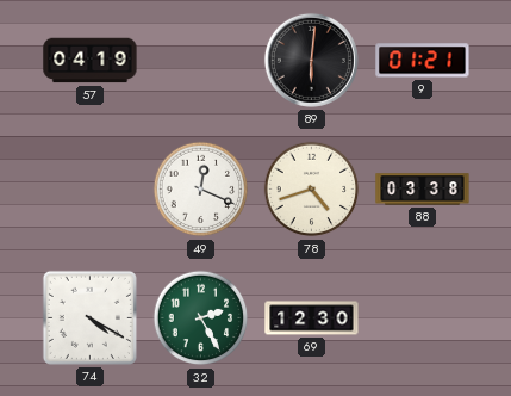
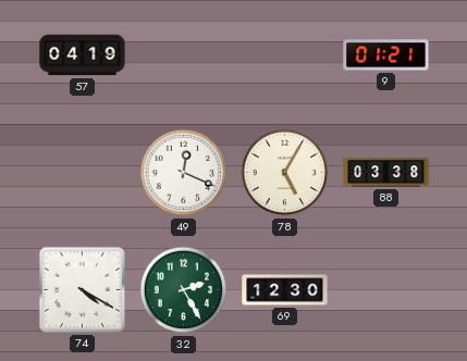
89: 6:01 -> none (311, 60)
78: 4:42 -> 5:05 (285, 173)
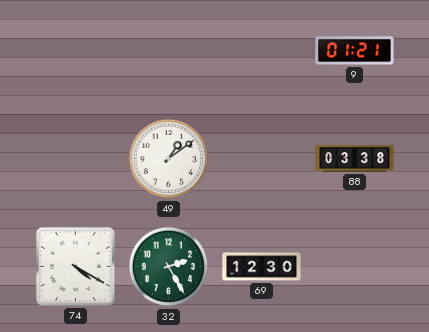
57: 04:19 -> none (83, 55)
49: 12:19 -> 1:09 (169, 159)
78: 5:05 -> none (285, 173)
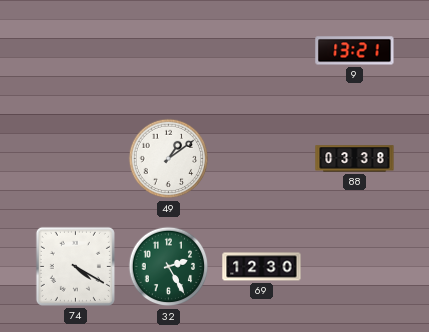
9: 01:21 -> 13:21 (355, 51)
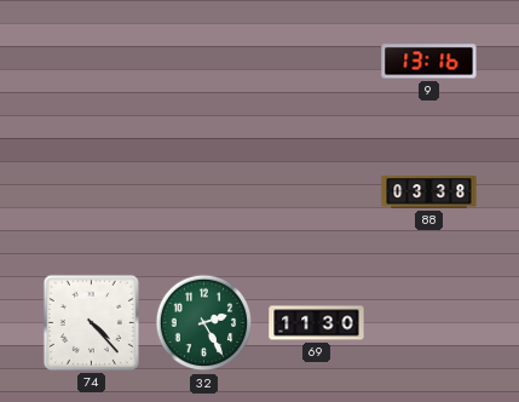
9: 13:21 -> 13:16 (429, 62)
49: 1:09 -> none (169, 159)
74: 4:20 -> 4:23 (91, 322)
69: 12:30 -> 11:30 (317, 323)
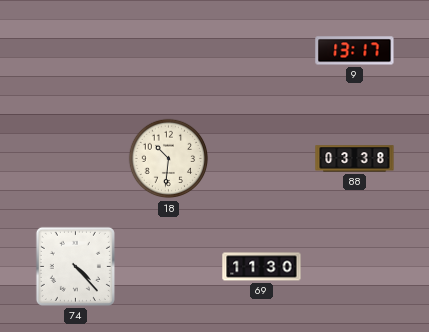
9: 13:16 -> 13:17 (355, 51)
18: none -> 10:31 (169, 159)
32: 2:25 -> none (204, 323)
